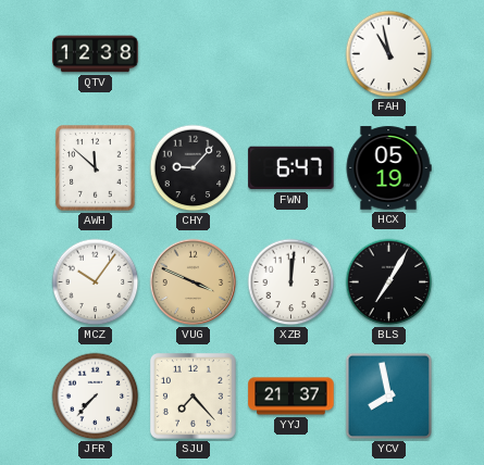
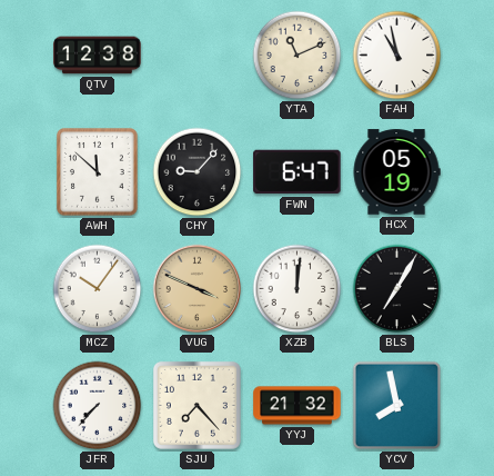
YTA: none -> 11:11 (298, 56)
YYJ: 21:37 -> 21:32 (298, 406)
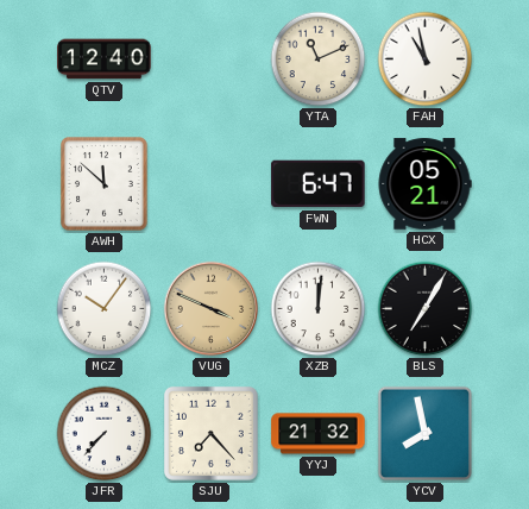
QTV: 12:38 -> 12:40 (105, 59)
CHY: 9:07 -> none (198, 172)
HCX: 05:19 -> 05:21 (424, 184)
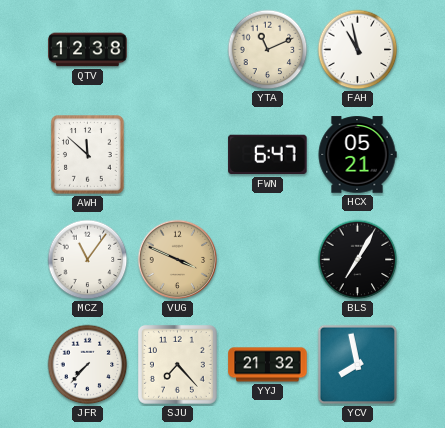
QTV: 12:40 -> 12:38 (88, 50)
MCZ: 10:06 -> 11:06 (88, 260)
XZB: 12:01 -> none (319, 309)
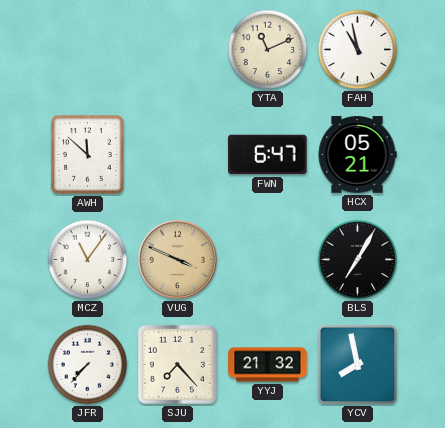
QTV: 12:38 -> none (88, 50)
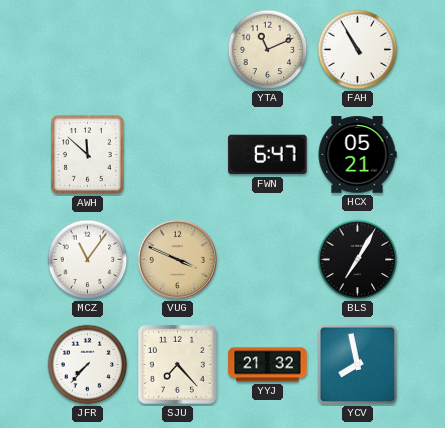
FAH: 10:58 -> 10:55 (358, 50)
